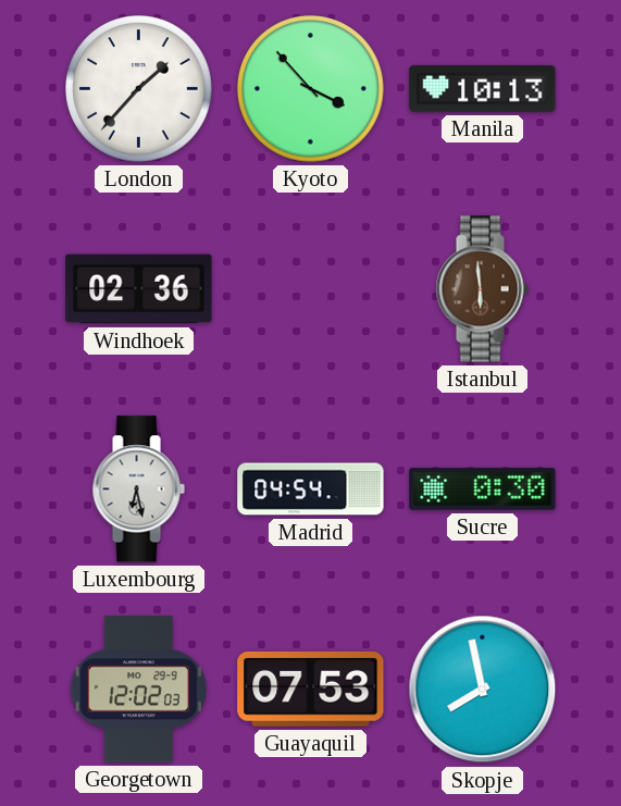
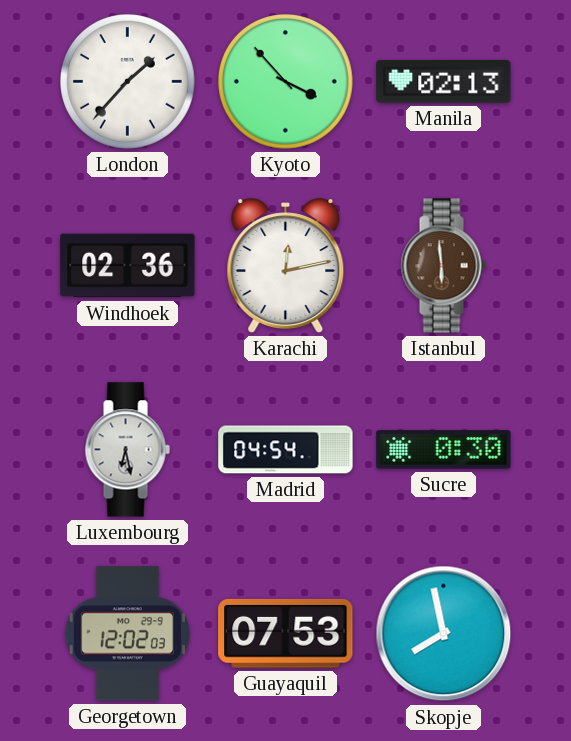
Manila: 10:13 -> 02:13 (444, 82)
Karachi: none -> 12:13 (286, 266)
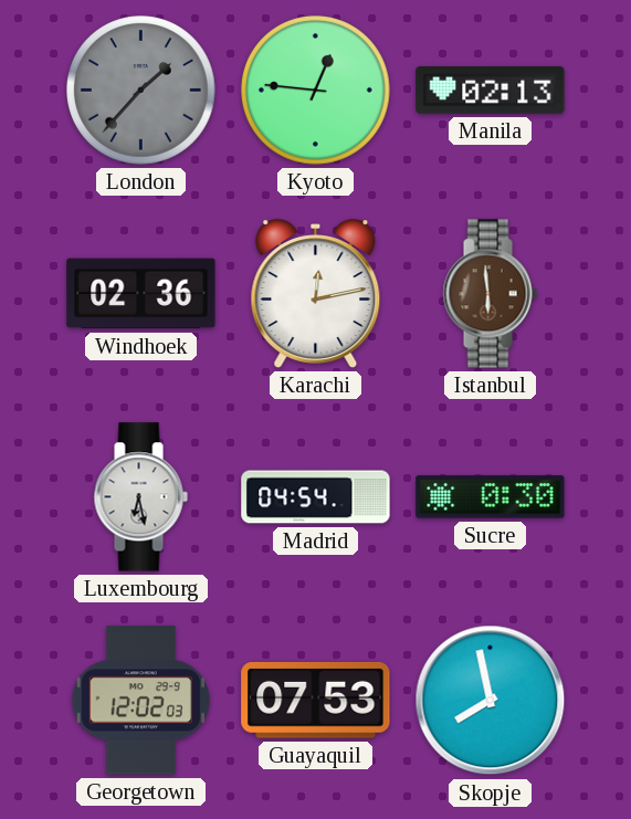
London dial: white -> grey (141, 91)
Kyoto: 3:53 -> 12:46 (316, 91)
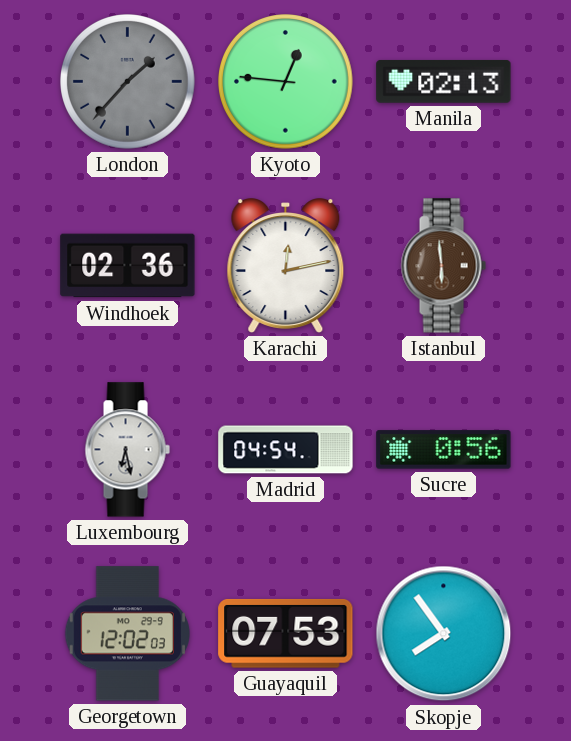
Sucre: 0:30 -> 0:56 (444, 450)
Skopje: 7:58 -> 7:54 (444, 634)
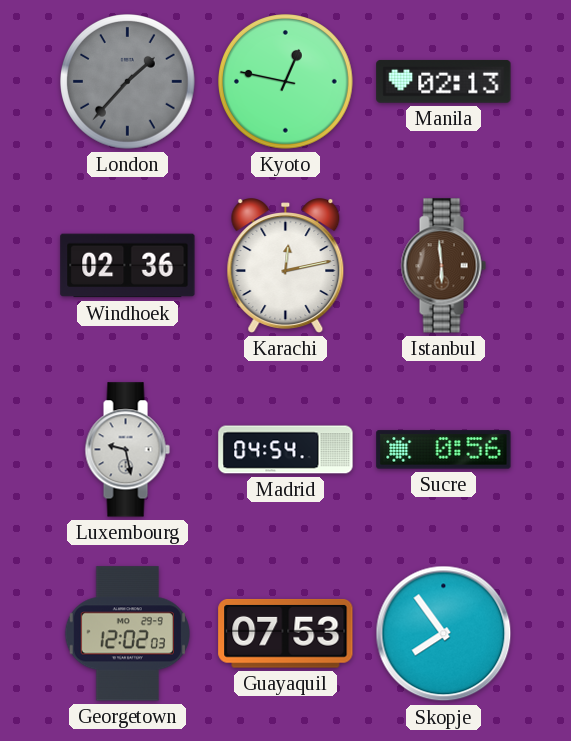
Kyoto: 12:46 -> 12:47 (286, 82)
Luxembourg: 6:28 -> 9:28 (127, 450)
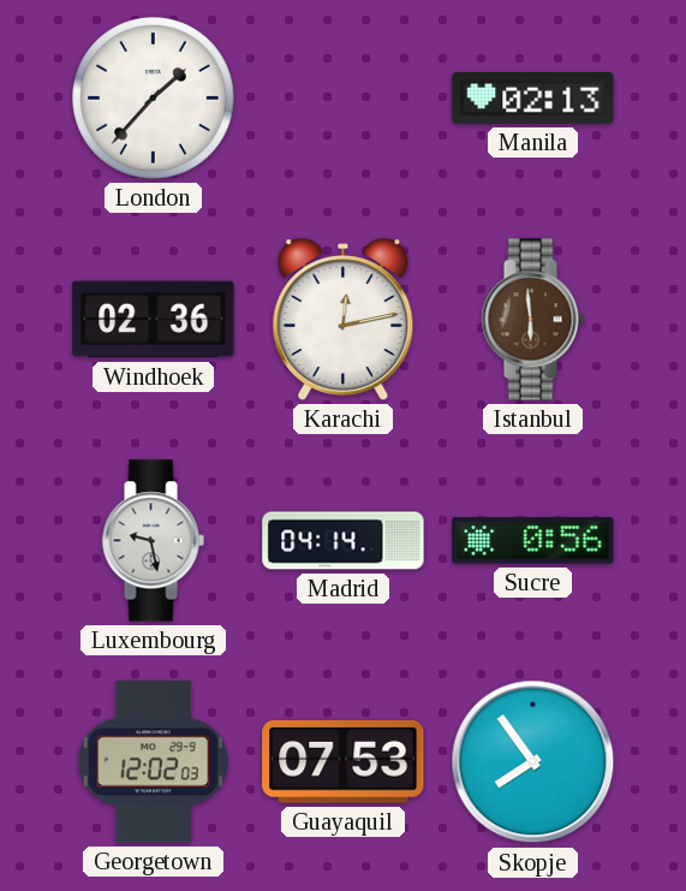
London dial: grey -> white (154, 99)
Kyoto: 12:47 -> none (286, 82)
Madrid: 04:54 -> 04:14 (344, 541)
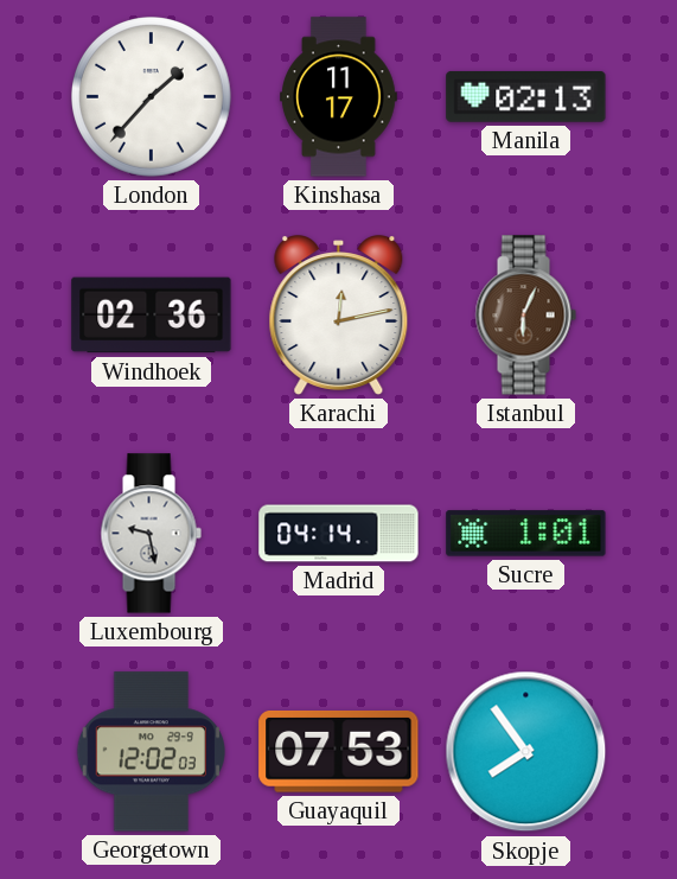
Kinshasa: none -> 11:17 (339, 97)
Istanbul: 5:59 -> 6:04 (525, 316)
Sucre: 0:56 -> 1:01 (526, 534)
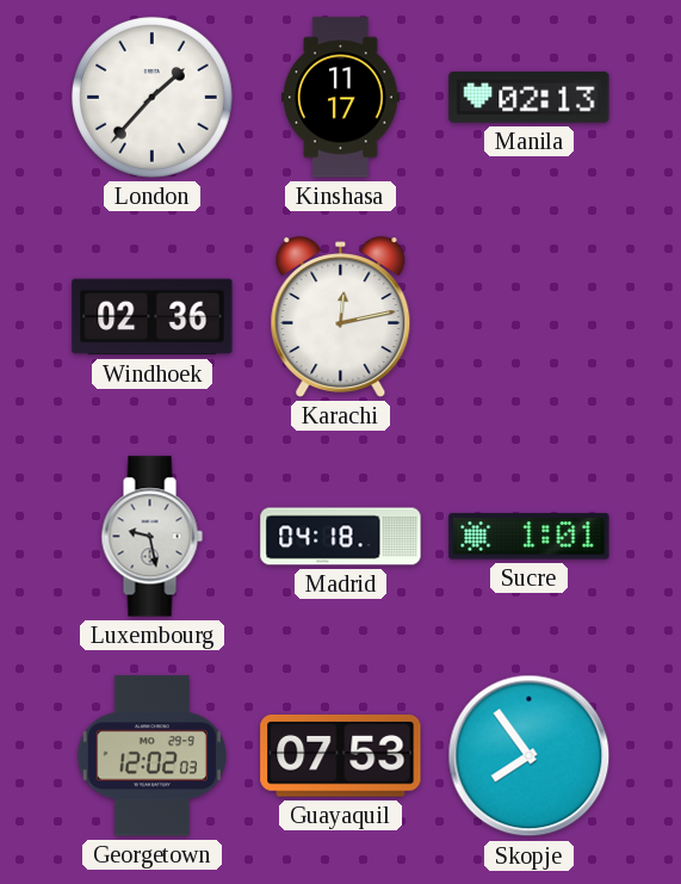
Istanbul: 6:04 -> none (525, 316)
Madrid: 04:14 -> 04:18 (341, 537)
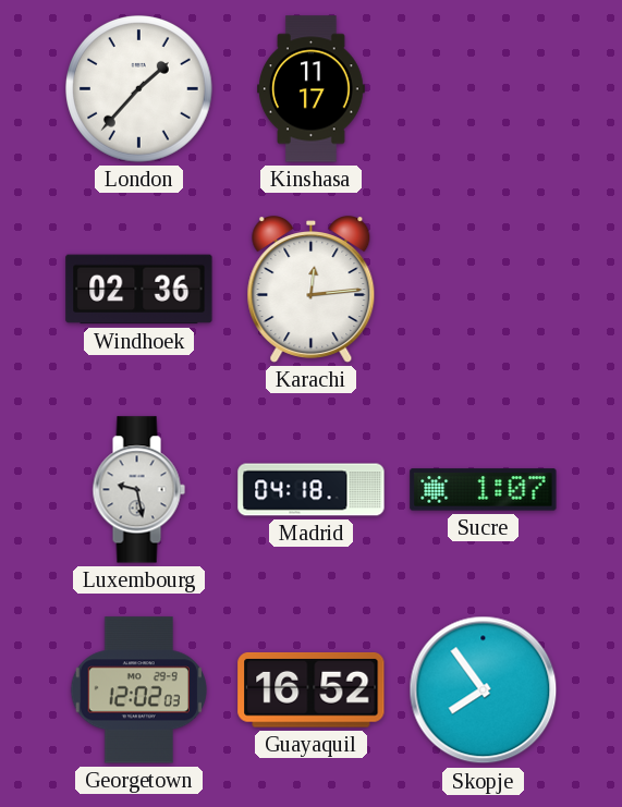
Manila: 02:13 -> none (530, 98)
Karachi: 12:13 -> 12:14 (312, 290)
Sucre: 1:01 -> 1:07 (484, 490)
Guayaquil: 07:53 -> 16:52 (312, 690)
